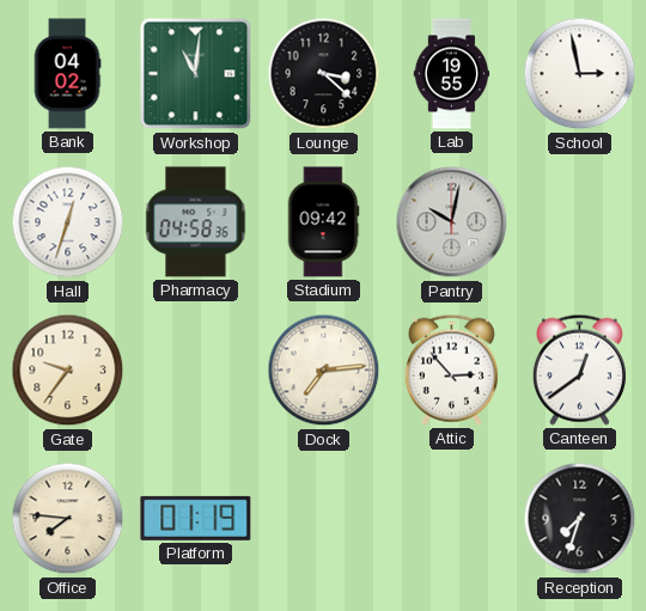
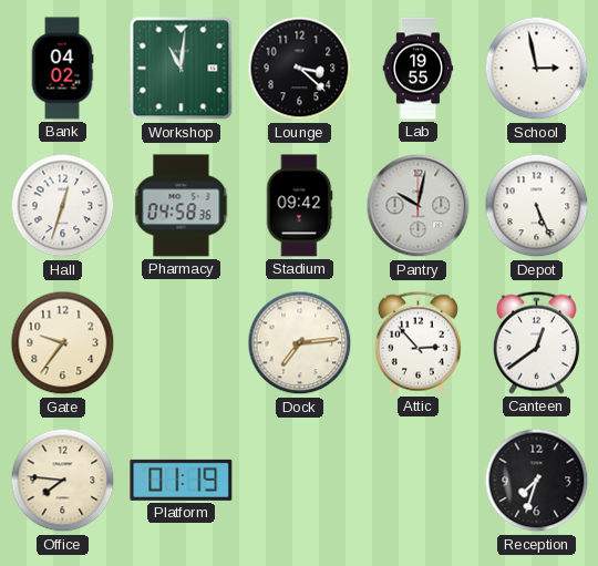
Depot: none -> 5:26 (537, 206)
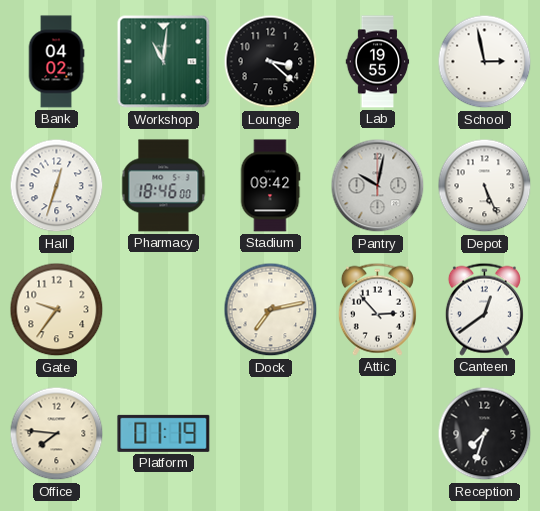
Pharmacy: 04:58 -> 18:46 (164, 186)
Dock: 7:14 -> 7:13 (271, 310)
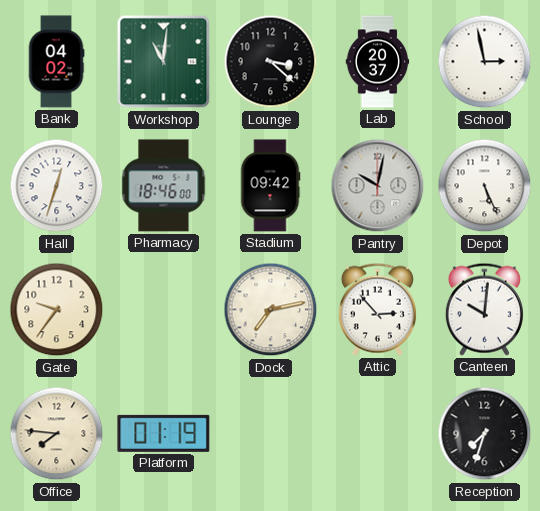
Lab: 19:55 -> 20:37 (378, 62)
Canteen: 12:39 -> 10:01 (484, 309)
